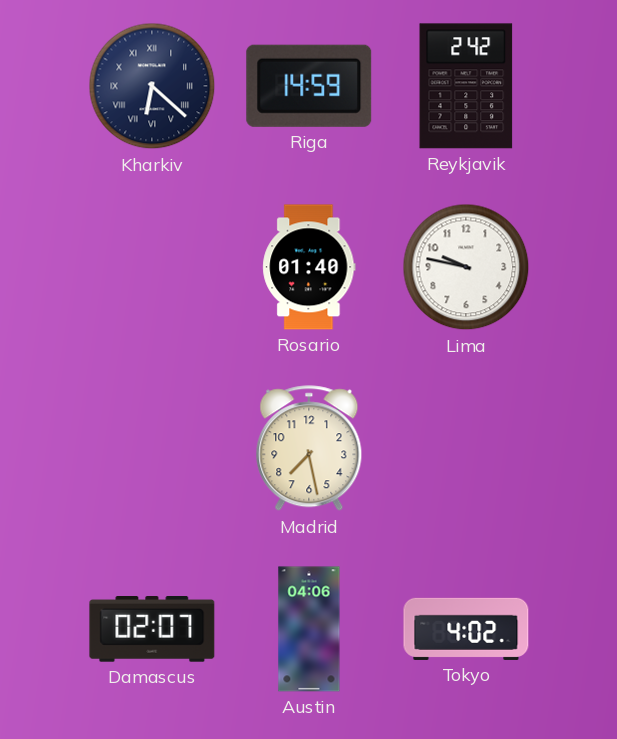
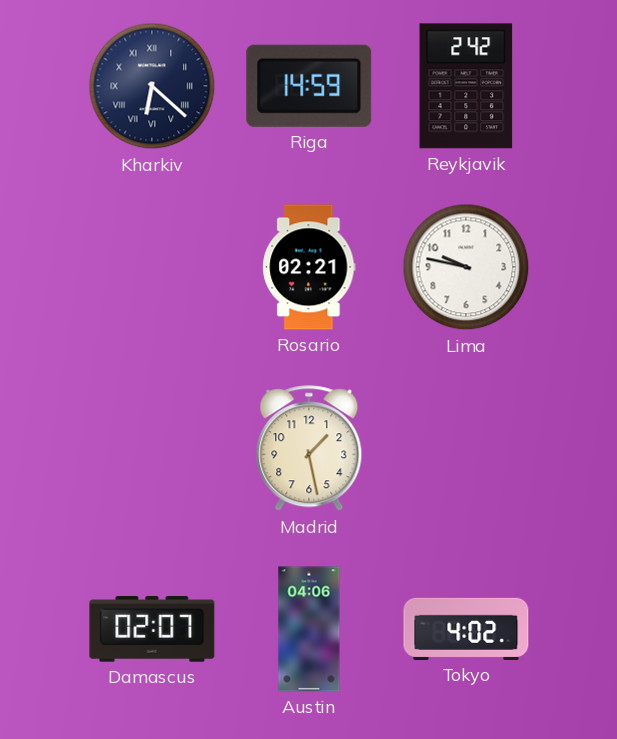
Rosario: 01:40 -> 02:21 (309, 267)
Madrid: 7:28 -> 1:28 (309, 449)
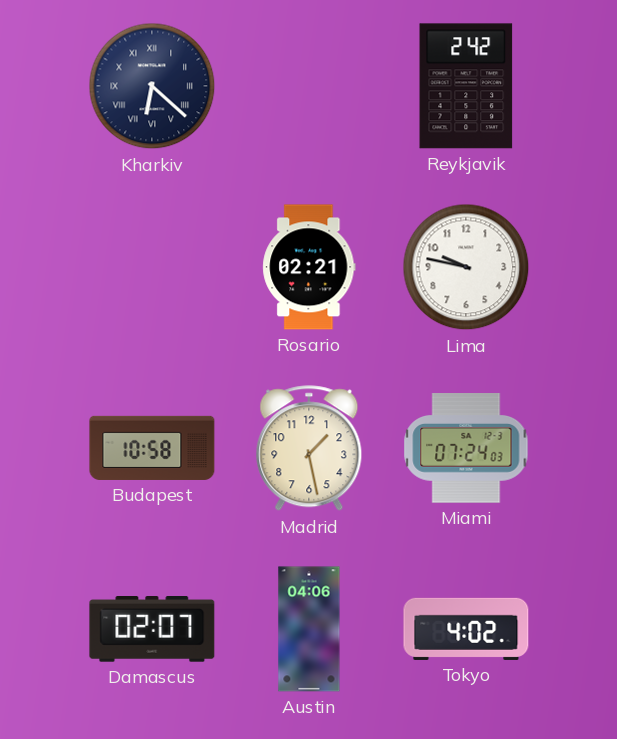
Riga: 14:59 -> none (309, 86)
Budapest: none -> 10:58 (152, 448)
Miami: none -> 07:24 (466, 448)
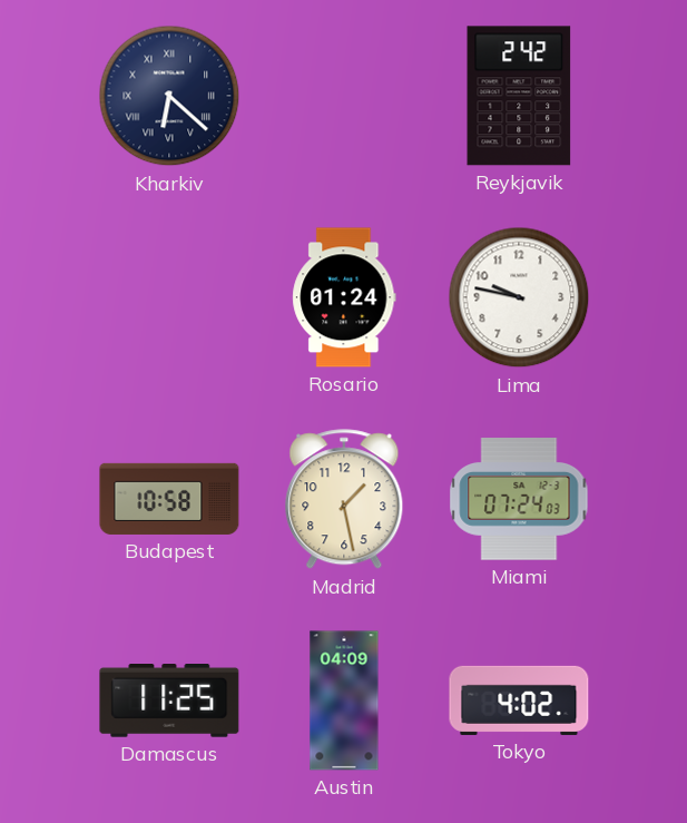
Rosario: 02:21 -> 01:24 (344, 297)
Damascus: 02:07 -> 11:25 (169, 702)
Austin: 04:06 -> 04:09 (344, 700)
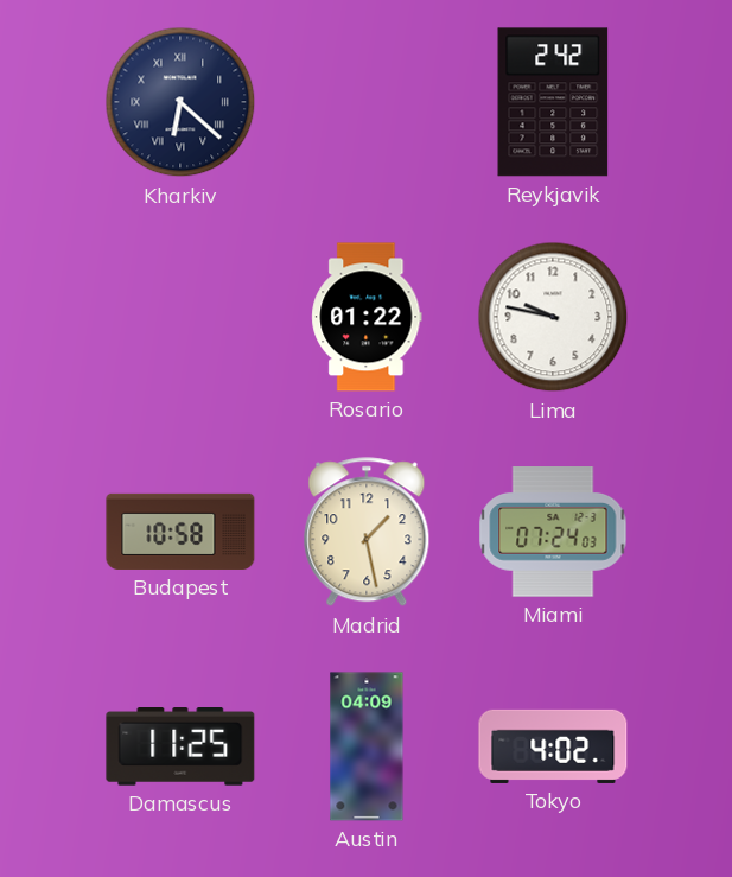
Rosario: 01:24 -> 01:22 (367, 317)
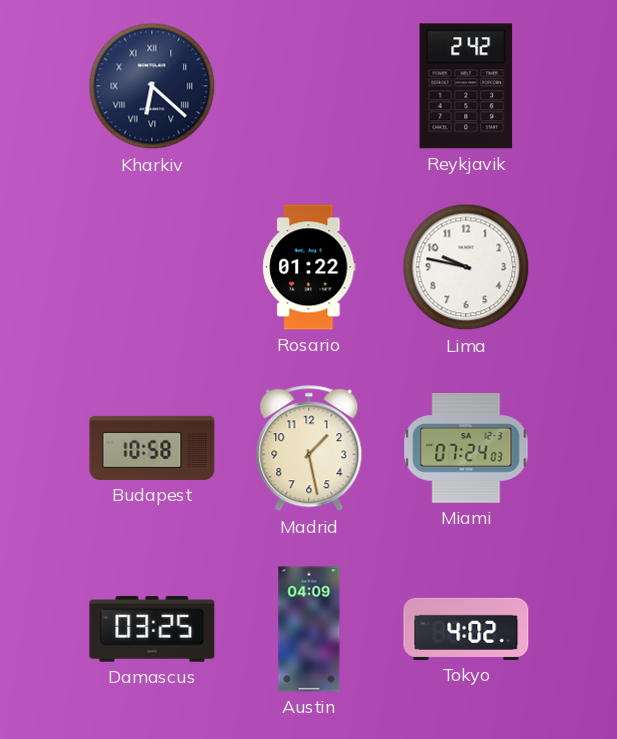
Damascus: 11:25 -> 03:25 (152, 630)
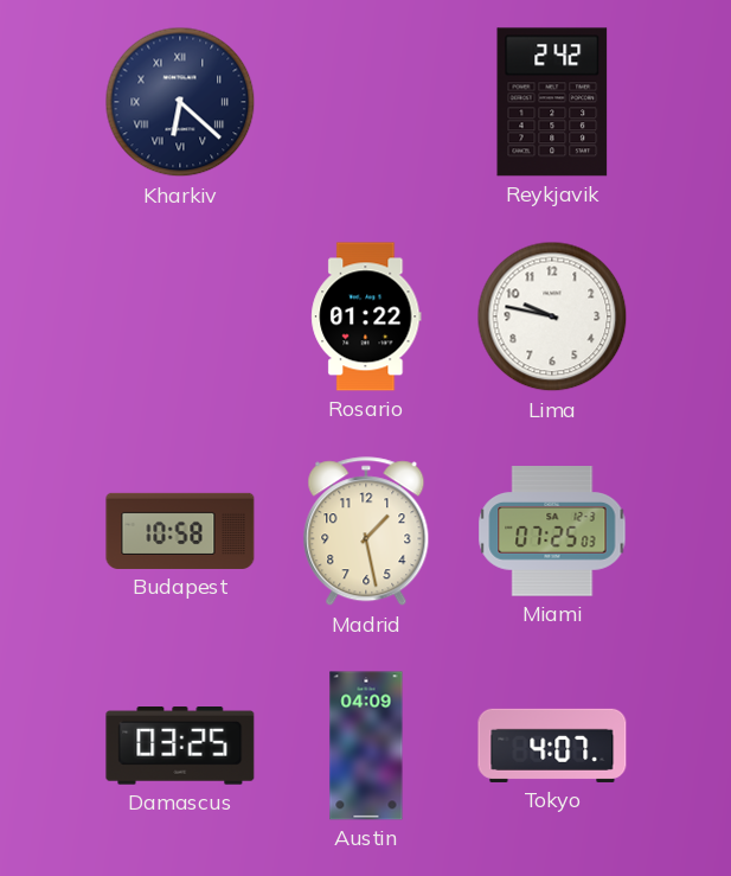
Miami: 07:24 -> 07:25 (552, 531)
Tokyo: 4:02 -> 4:07 (552, 746)
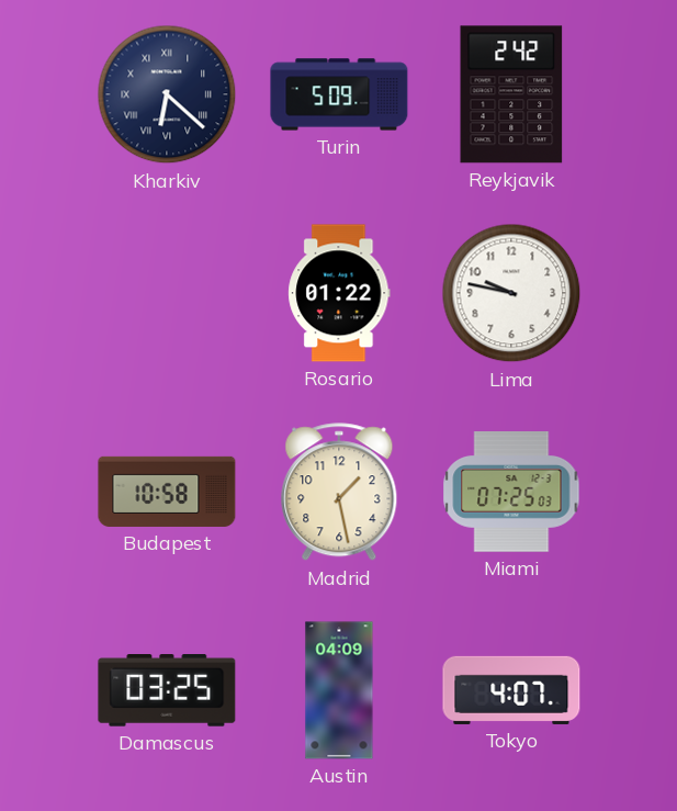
Turin: none -> 5:09 (339, 94)
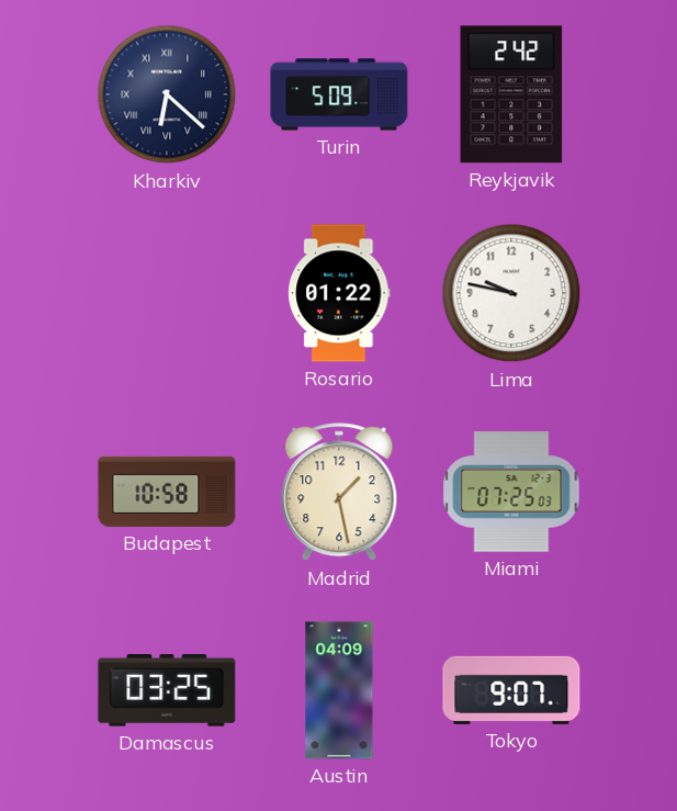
Tokyo: 4:07 -> 9:07 (511, 690)
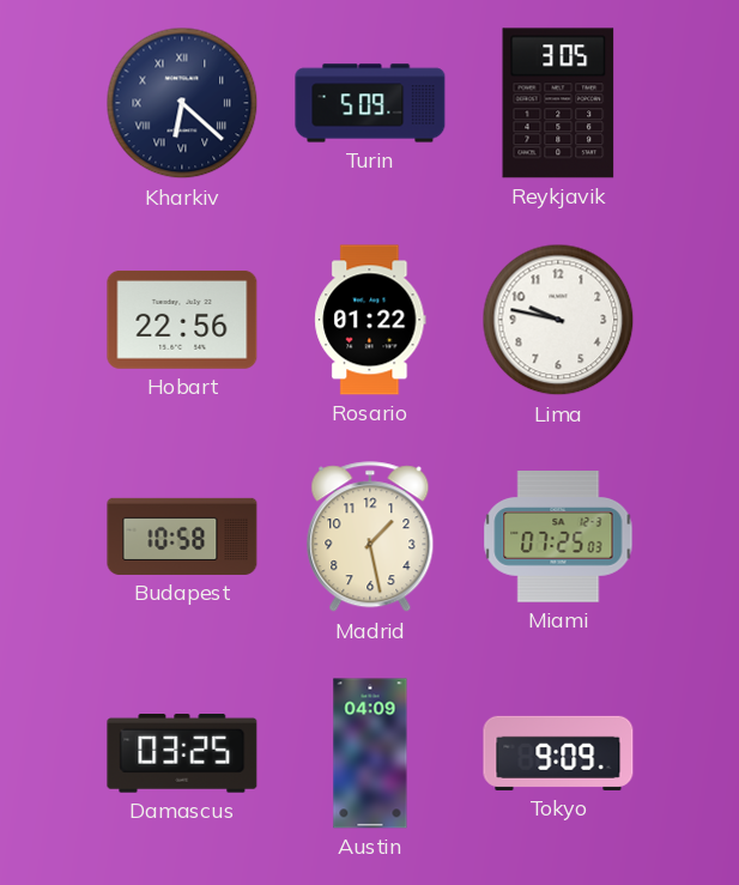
Reykjavik: 2:42 -> 3:05 (558, 103)
Hobart: none -> 22:56 (182, 320)
Tokyo: 9:07 -> 9:09 (558, 753)
